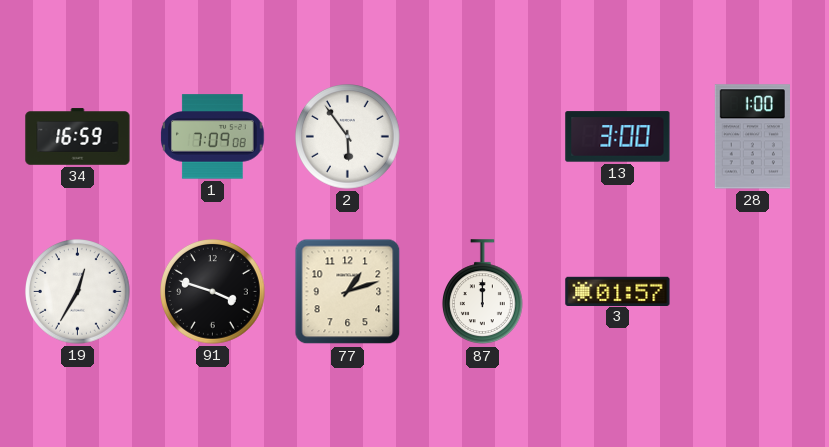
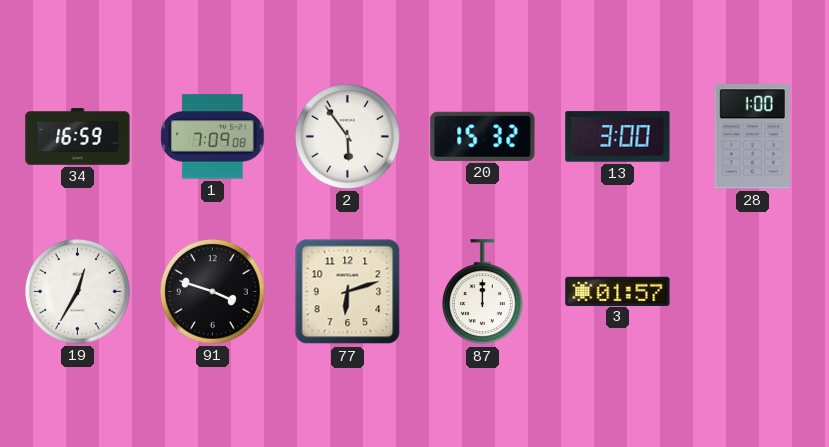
20: none -> 15:32 (483, 136)
77: 1:12 -> 6:12 (348, 292)
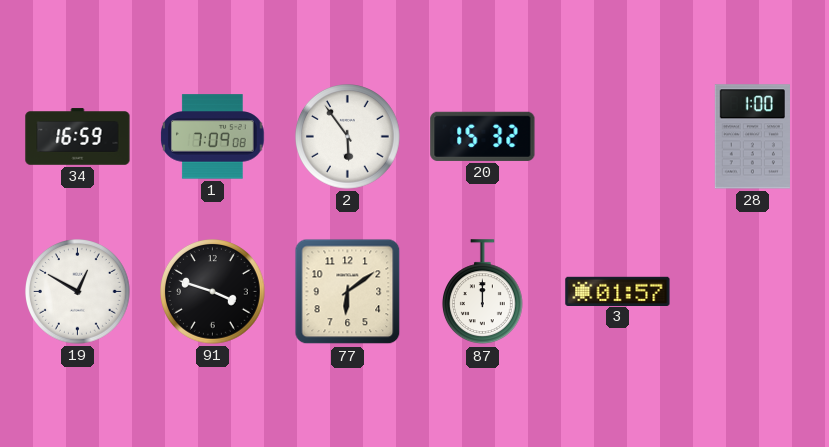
13: 3:00 -> none (618, 137)
19: 12:35 -> 12:50 (78, 292)
77: 6:12 -> 6:09 (348, 292)
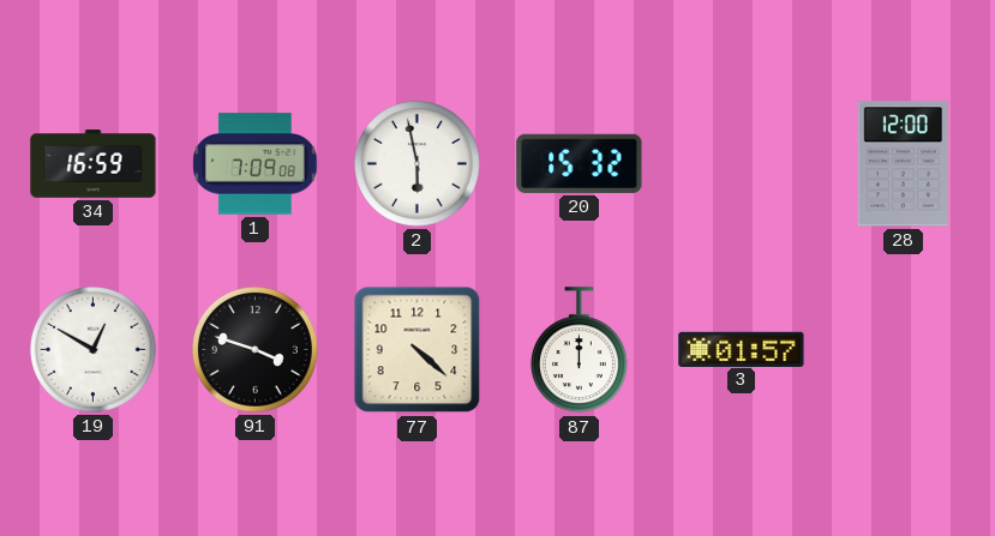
2: 5:54 -> 5:58 (418, 164)
28: 1:00 -> 12:00 (903, 164)
77: 6:09 -> 4:22 (418, 350)
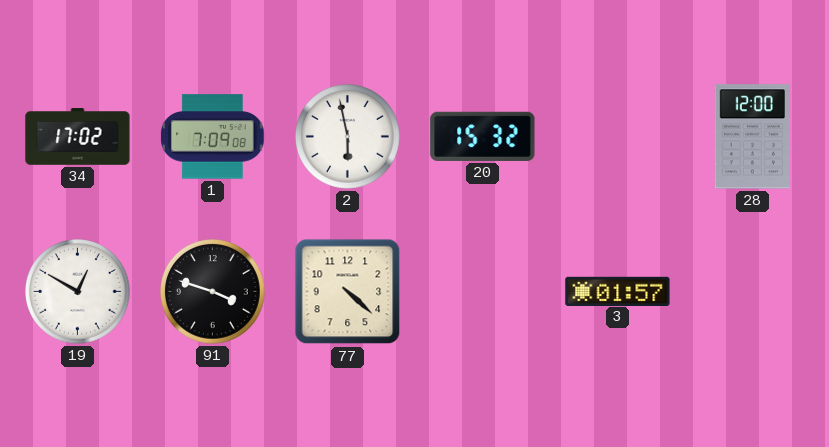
34: 16:59 -> 17:02 (78, 137)
87: 12:00 -> none (579, 350)
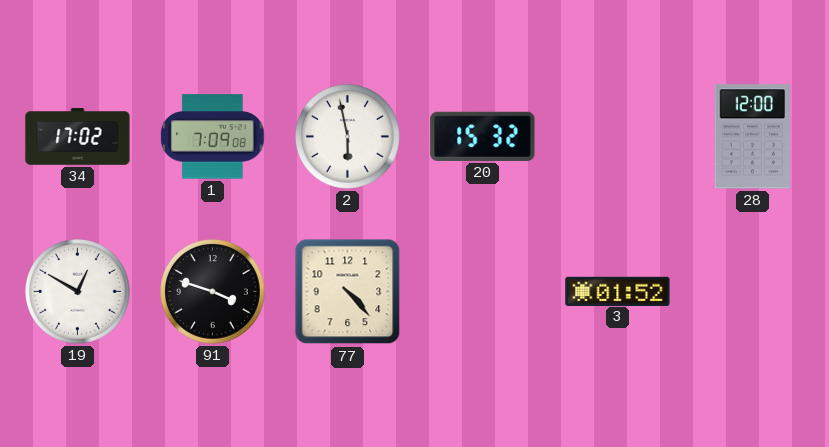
77: 4:22 -> 4:23 (348, 292)
3: 01:57 -> 01:52 (618, 291)
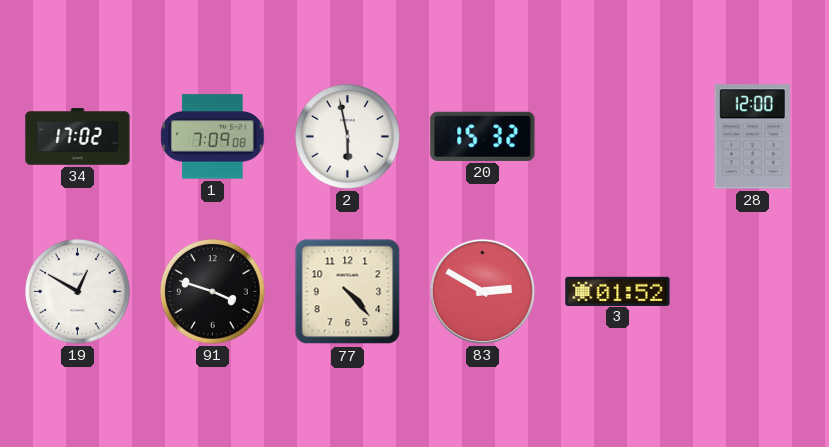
83: none -> 2:50 (482, 291)
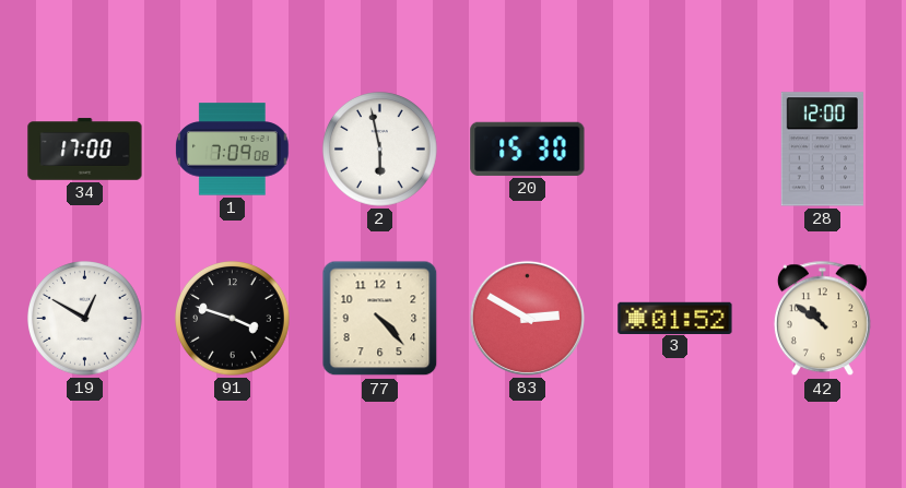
34: 17:02 -> 17:00 (85, 150)
20: 15:32 -> 15:30 (528, 148)
42: none -> 10:51 (822, 319)
